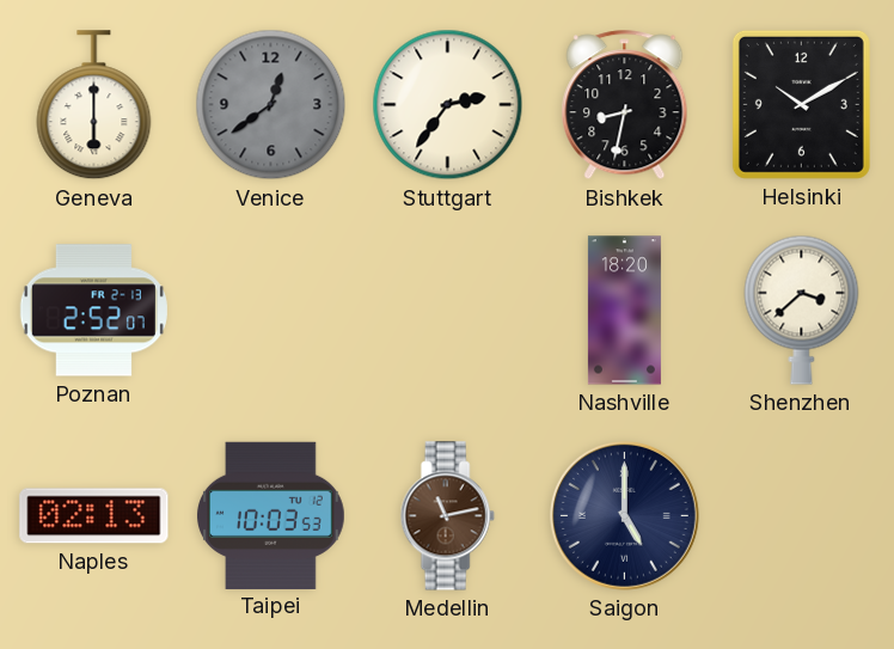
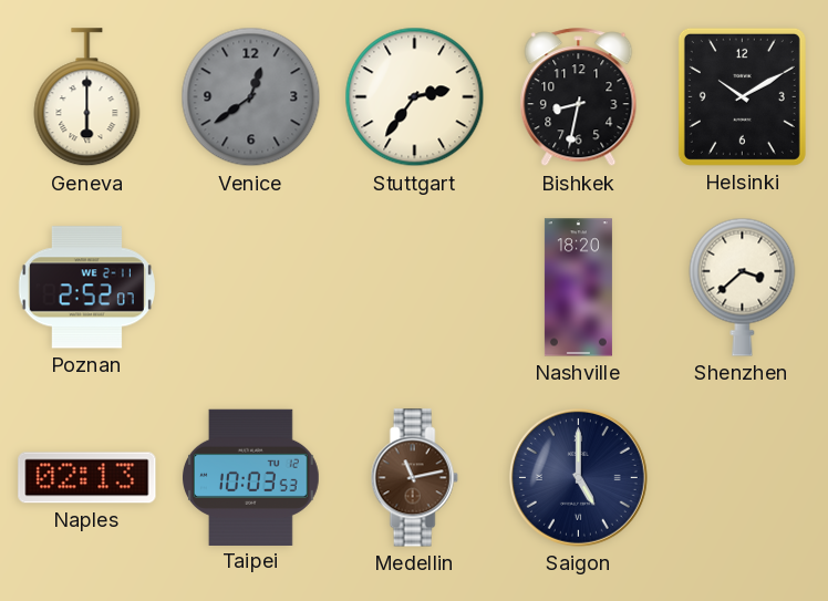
Poznan date: FR 2-13 -> WE 2-11 (86, 288)
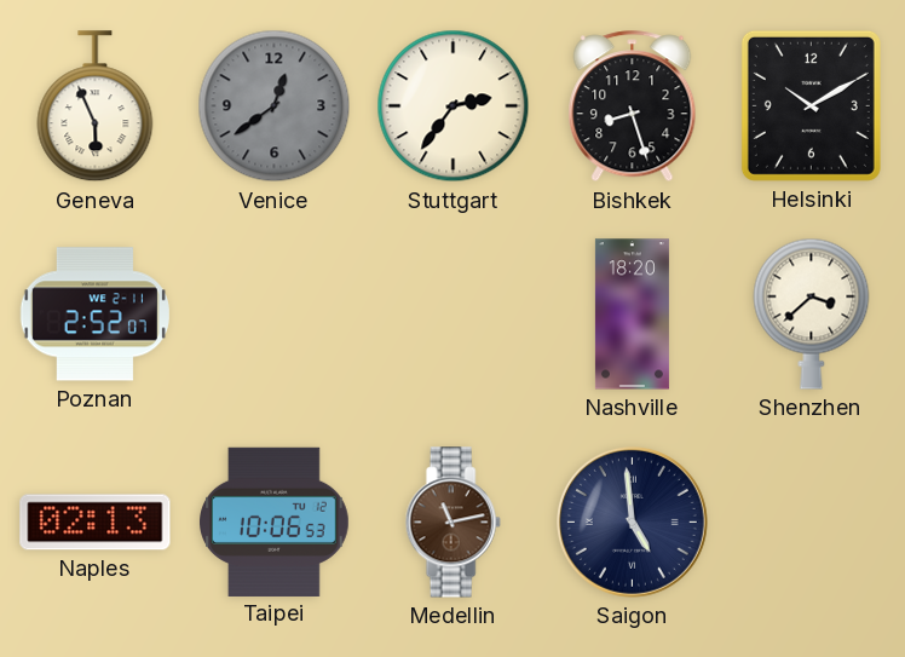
Geneva: 6:00 -> 5:56 (96, 106)
Bishkek: 8:32 -> 8:27 (633, 106)
Taipei: 10:03 -> 10:06 (275, 521)
Saigon: 5:00 -> 4:59 (632, 521)
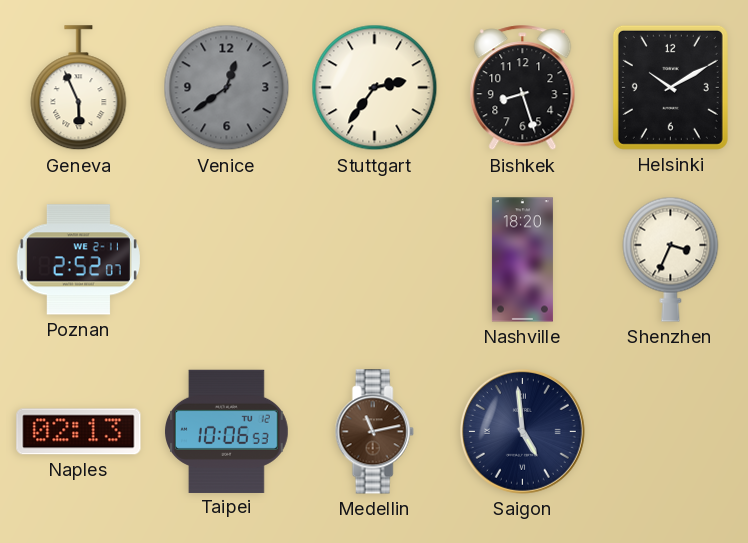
Shenzhen: 3:38 -> 3:34 (671, 259)
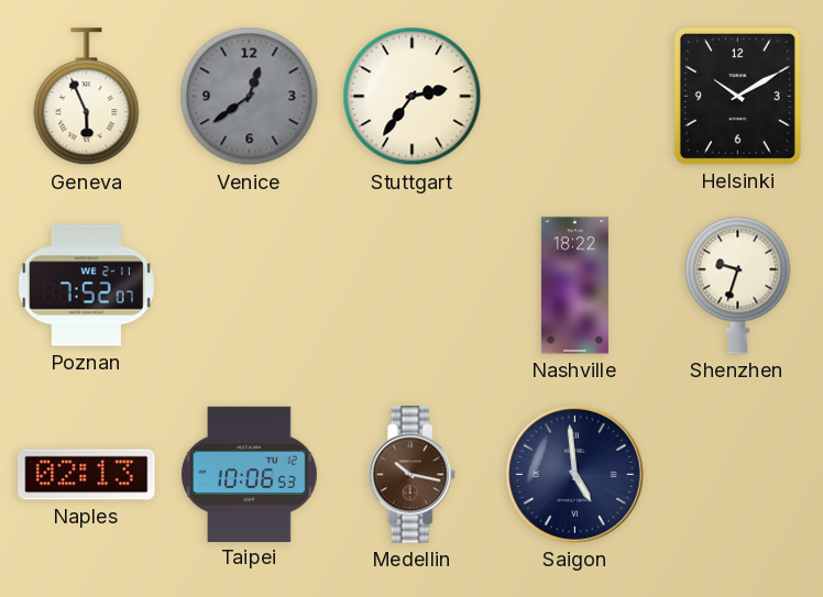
Bishkek: 8:27 -> none (523, 88)
Poznan: 2:52 -> 7:52 (86, 286)
Nashville: 18:20 -> 18:22 (574, 286)
Shenzhen: 3:34 -> 9:33 (738, 285)
Medellin: 11:13 -> 10:17 (411, 475)
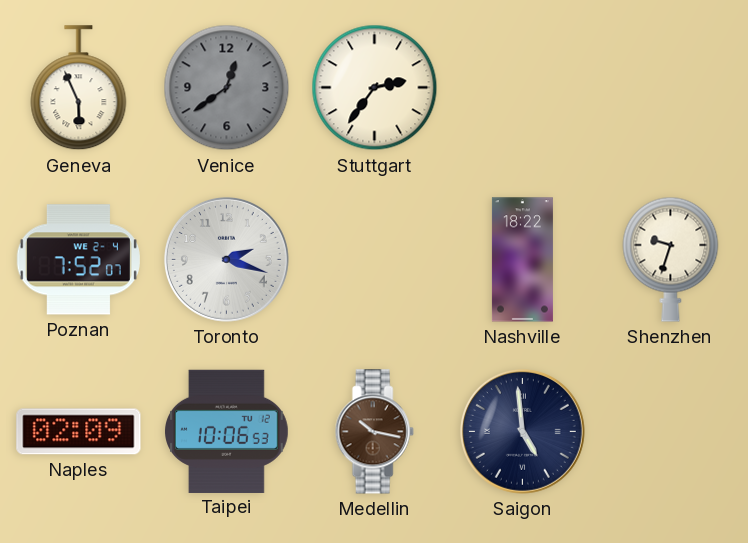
Helsinki: 10:10 -> none (737, 96)
Poznan date: WE 2-11 -> WE 2-4 (78, 260)
Toronto: none -> 2:18 (226, 259)
Naples: 02:13 -> 02:09 (79, 432)
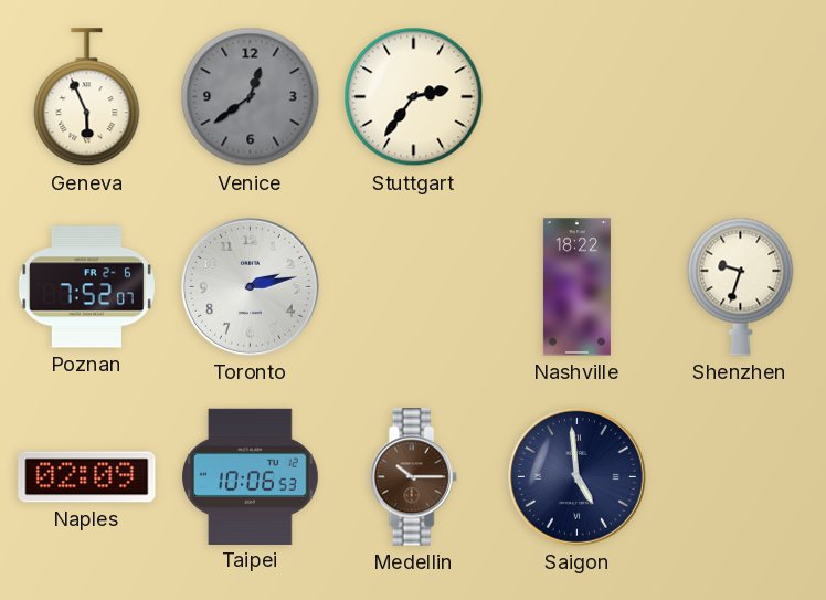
Poznan date: WE 2-4 -> FR 2-6 (86, 287)
Toronto: 2:18 -> 2:13 (250, 286)
Medellin: 10:17 -> 10:15 (413, 477)
